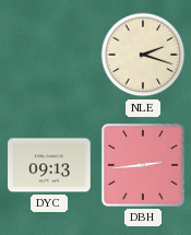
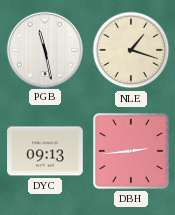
PGB: none -> 11:28 (44, 49)
NLE: 2:18 -> 1:18 (131, 50)
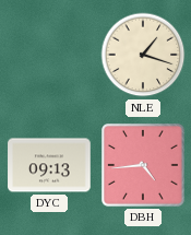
PGB: 11:28 -> none (44, 49)
DBH: 2:44 -> 4:44 (144, 166)
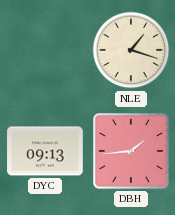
DBH: 4:44 -> 1:44 (132, 152)
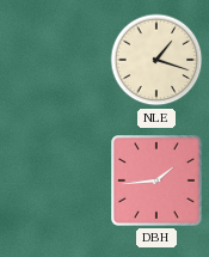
DYC: 09:13 -> none (45, 151)
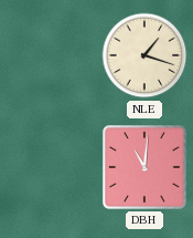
DBH: 1:44 -> 11:01 (146, 168)
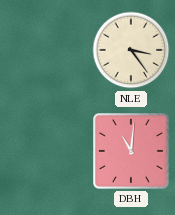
NLE: 1:18 -> 3:24 (131, 50)
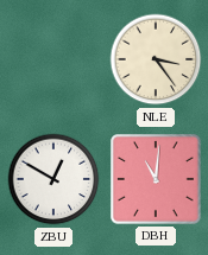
ZBU: none -> 12:50 (53, 179)
